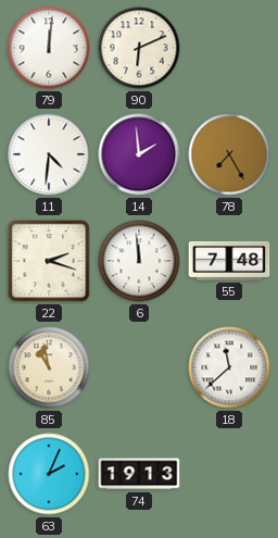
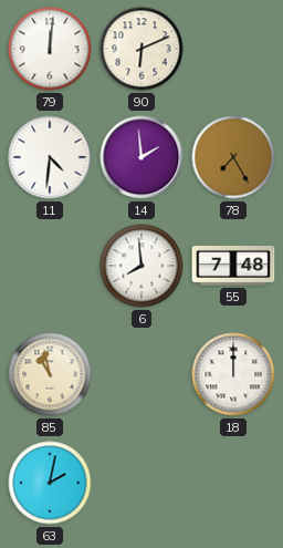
22: 2:18 -> none (49, 261)
6: 11:59 -> 7:59 (141, 266)
18: 11:38 -> 12:00 (233, 374)
63: 2:04 -> 2:02 (50, 483)
74: 19:13 -> none (139, 474)
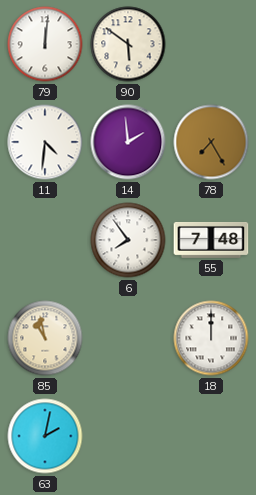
90: 6:11 -> 5:51 (128, 44)
6: 7:59 -> 7:54 (128, 240)
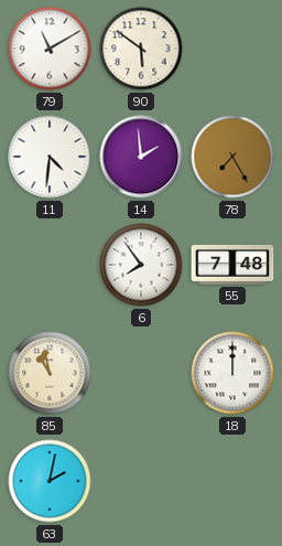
79: 12:01 -> 11:10 (50, 49)
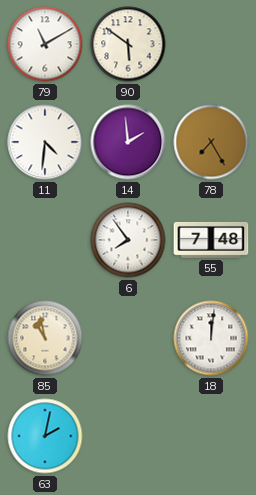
18: 12:00 -> 12:01 (211, 338)
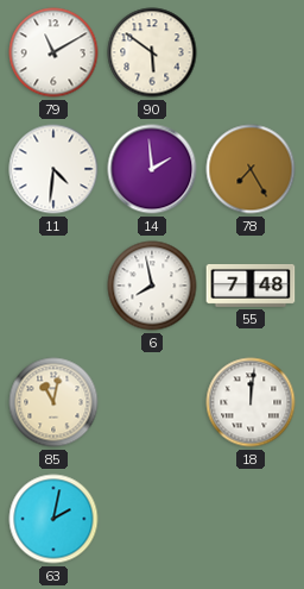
6: 7:54 -> 7:58 (152, 286)
85: 10:58 -> 11:02 (53, 402)
